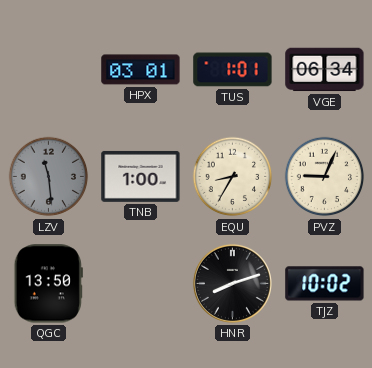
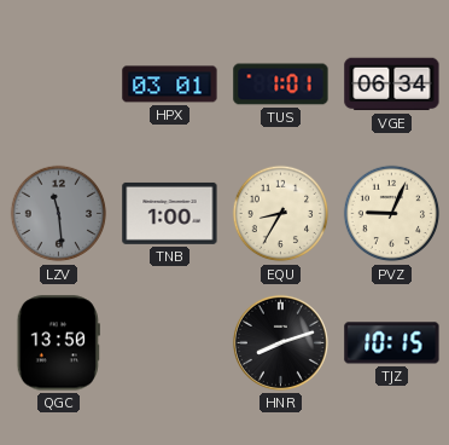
TJZ: 10:02 -> 10:15 (392, 343)
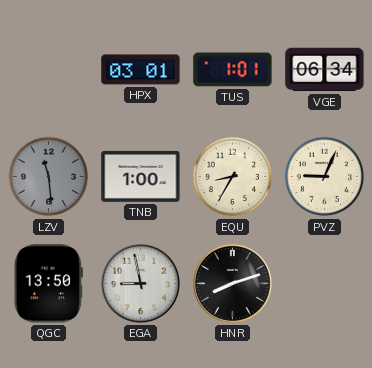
EGA: none -> 8:58 (140, 283)
TJZ: 10:15 -> none (392, 343)
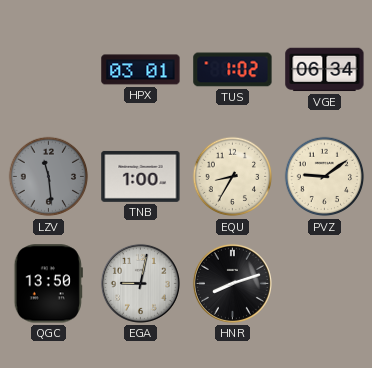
TUS: 1:01 -> 1:02 (233, 70)
PVZ: 9:04 -> 9:09 (325, 177)
EGA: 8:58 -> 9:02 (140, 283)
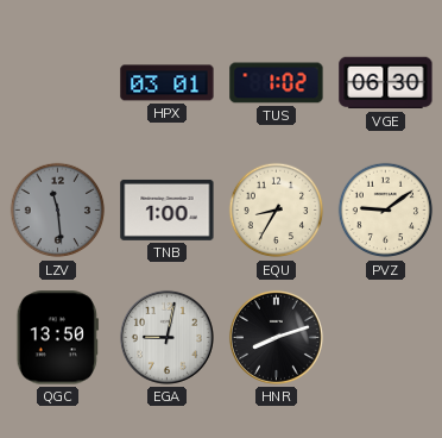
VGE: 06:34 -> 06:30 (386, 83)
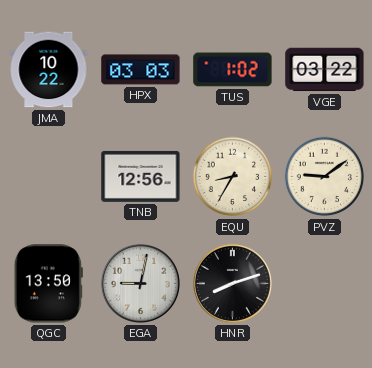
JMA: none -> 10:22 (49, 70)
HPX: 03:01 -> 03:03 (141, 70)
VGE: 06:30 -> 03:22 (325, 70)
LZV: 11:29 -> none (58, 211)
TNB: 1:00 -> 12:56 (141, 176)
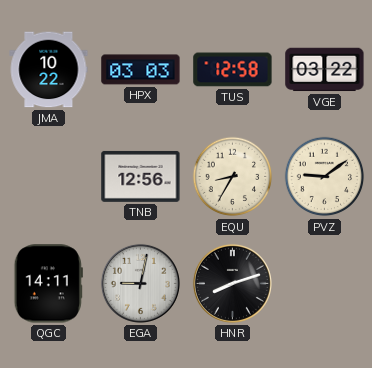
TUS: 1:02 -> 12:58 (233, 70)
QGC: 13:50 -> 14:11 (48, 284)
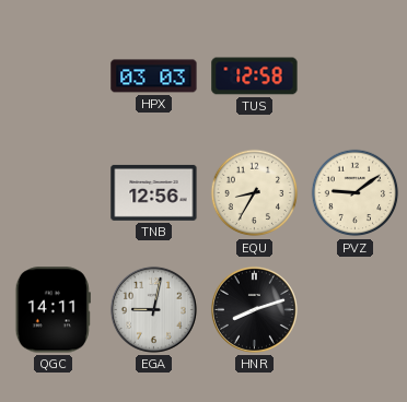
JMA: 10:22 -> none (49, 70)
VGE: 03:22 -> none (325, 70)
